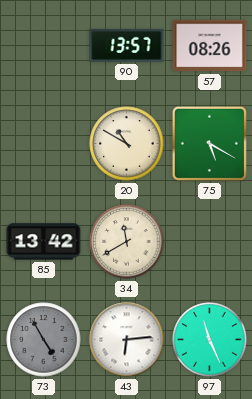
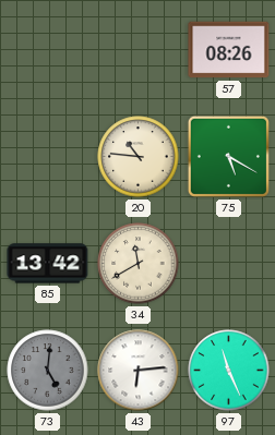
90: 13:57 -> none (127, 45)
20: 10:50 -> 10:46 (139, 157)
73: 4:55 -> 5:01 (48, 371)
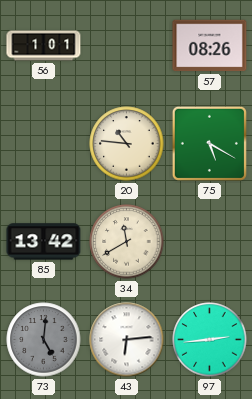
56: none -> 1:01 (44, 46)
97: 11:26 -> 2:44 (210, 340)
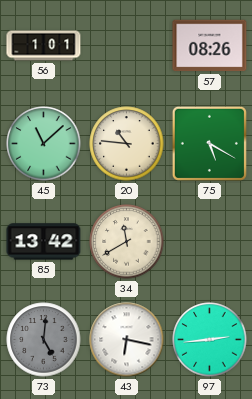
45: none -> 11:08 (44, 144)
43: 6:14 -> 6:17 (127, 340)
